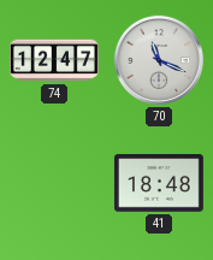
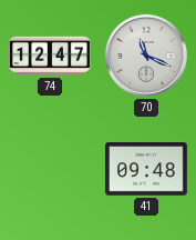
41: 18:48 -> 09:48 (146, 169)
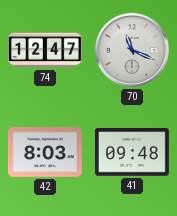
42: none -> 8:03 (45, 153)
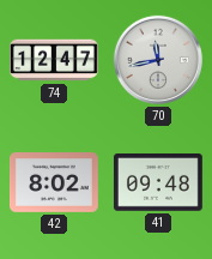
70: 11:19 -> 11:43 (157, 60)
42: 8:03 -> 8:02 (54, 183)
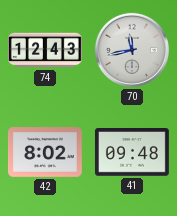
74: 12:47 -> 12:43 (46, 50)
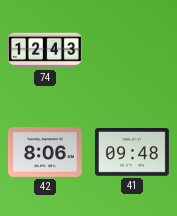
70: 11:43 -> none (131, 50)
42: 8:02 -> 8:06 (45, 153)
